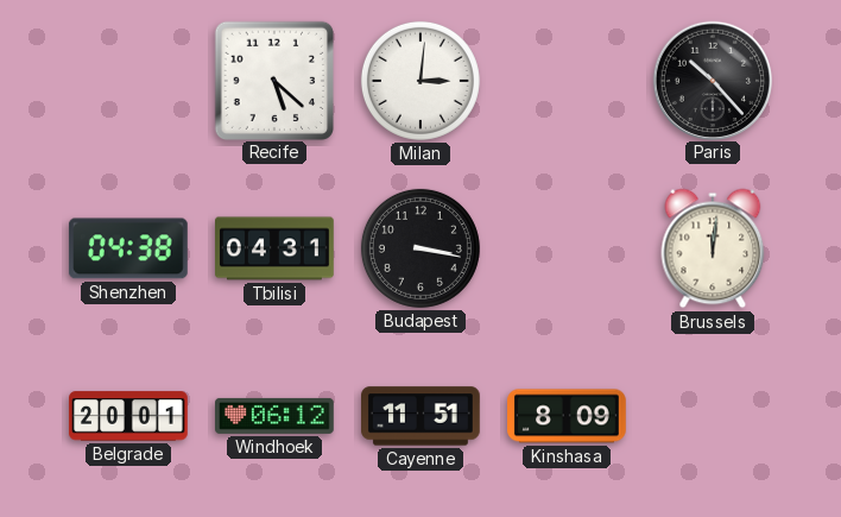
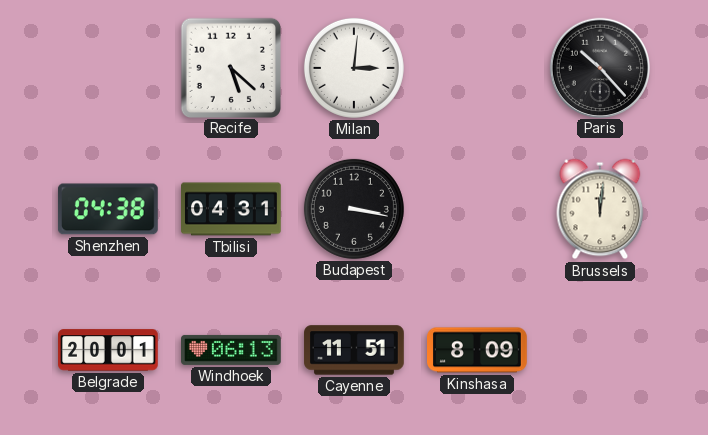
Windhoek: 06:12 -> 06:13 (232, 350)
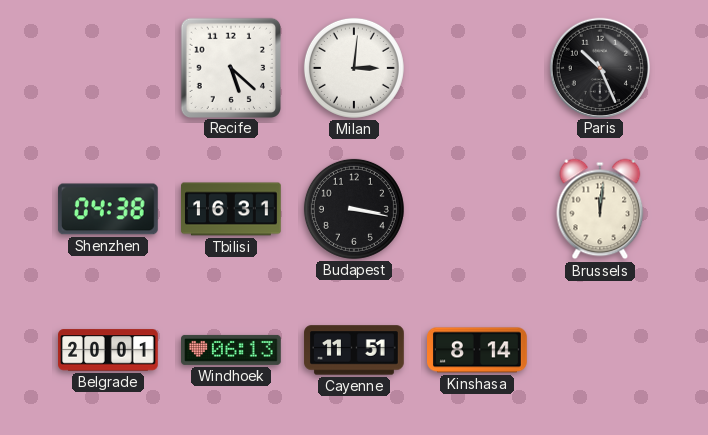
Paris: 10:23 -> 10:26 (599, 67)
Tbilisi: 04:31 -> 16:31 (232, 209)
Kinshasa: 8:09 -> 8:14 (478, 350)
